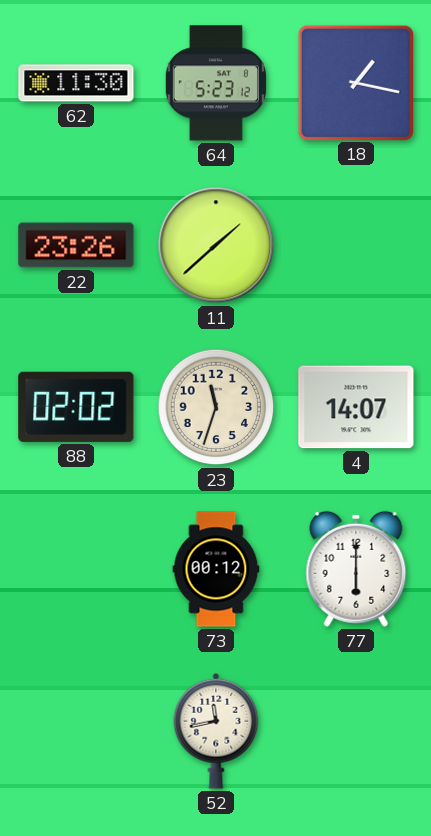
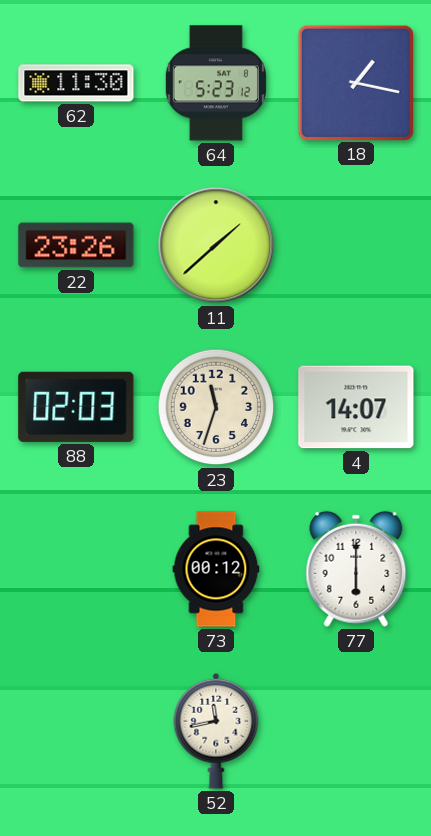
88: 02:02 -> 02:03 (76, 407)
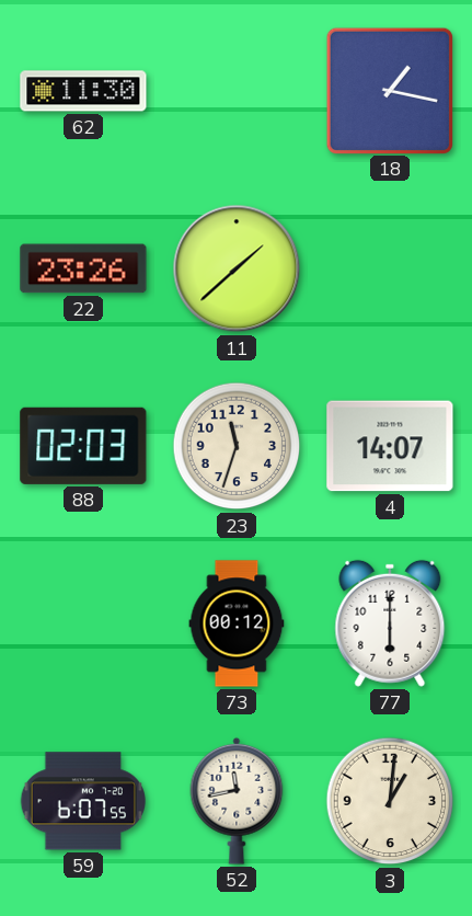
64: 5:23 -> none (216, 83)
59: none -> 6:07 (82, 801)
3: none -> 1:01 (390, 801)
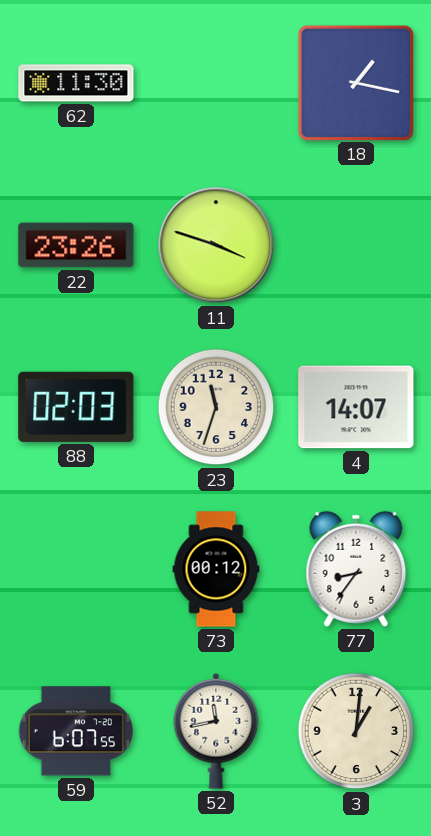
11: 1:38 -> 3:48 (216, 245)
77: 6:00 -> 8:36 (356, 569)
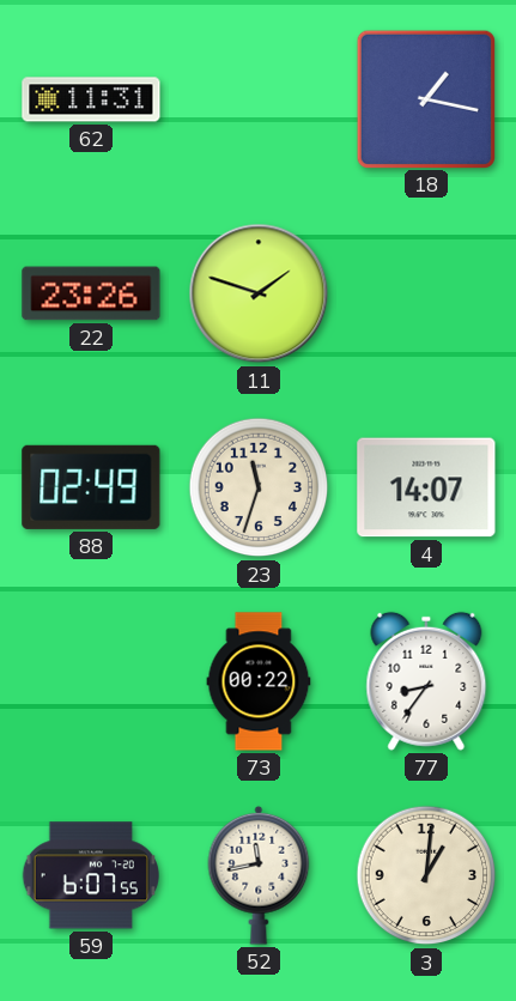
62: 11:30 -> 11:31 (91, 99)
11: 3:48 -> 1:48 (259, 293)
88: 02:03 -> 02:49 (91, 487)
73: 00:12 -> 00:22 (259, 681)
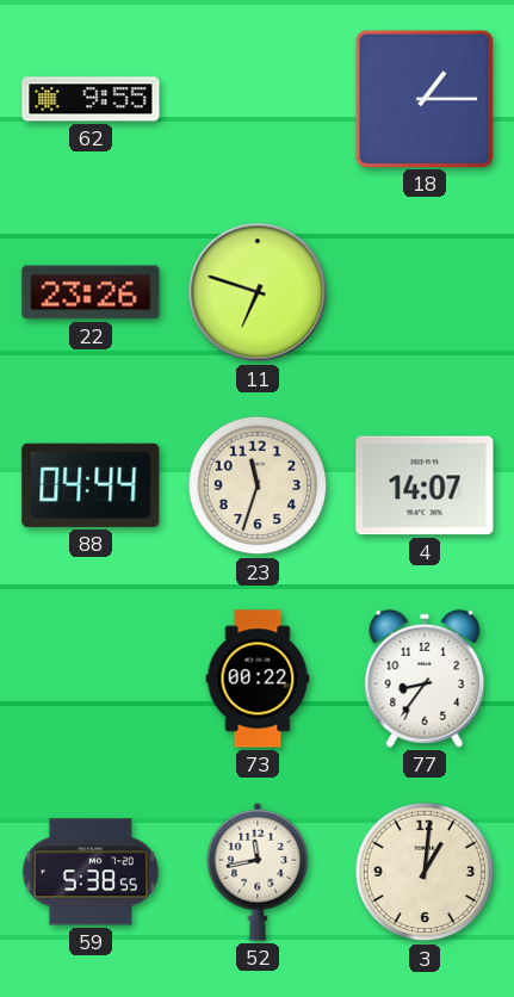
62: 11:31 -> 9:55 (91, 99)
18: 1:17 -> 1:15 (423, 98)
11: 1:48 -> 6:48 (258, 292)
88: 02:49 -> 04:44 (91, 485)
59: 6:07 -> 5:38 (89, 872)
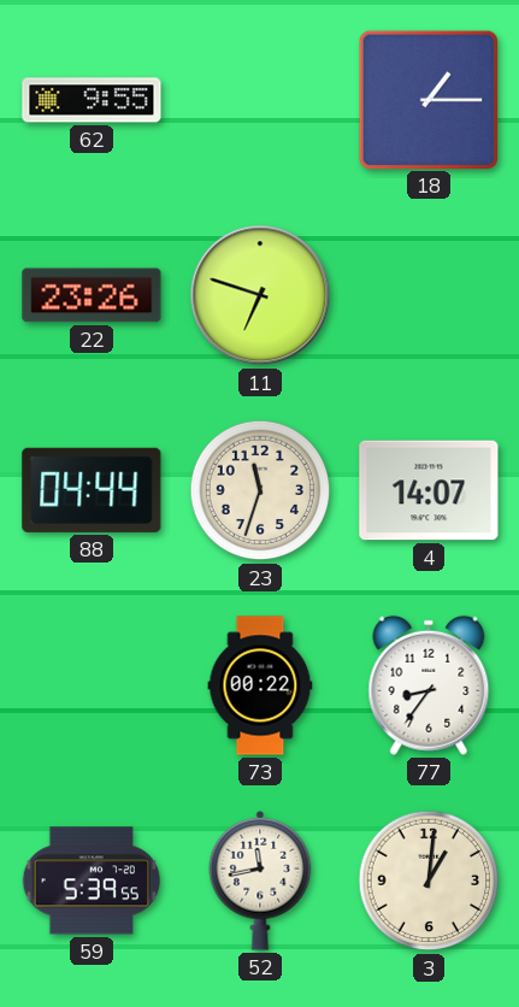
59: 5:38 -> 5:39 (90, 881)
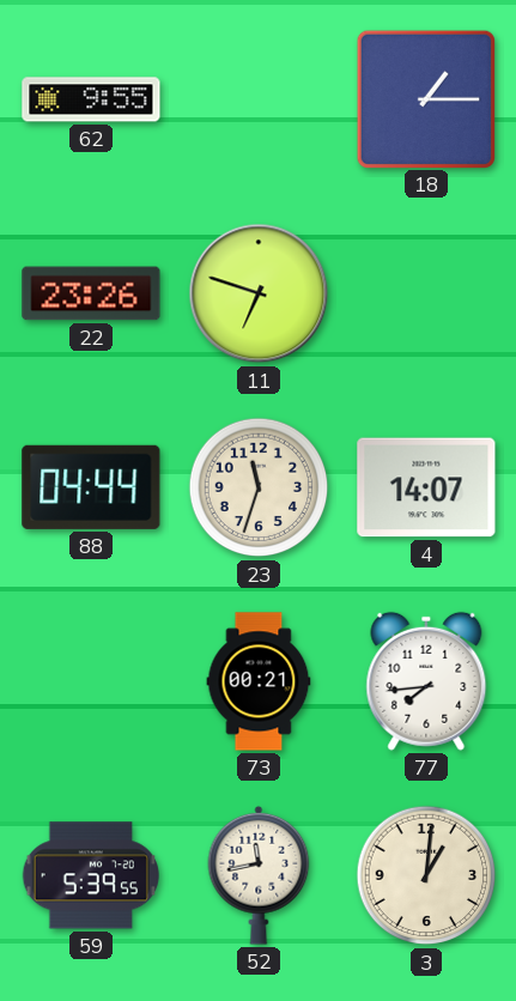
73: 00:22 -> 00:21 (259, 681)
77: 8:36 -> 7:44 (426, 681)
